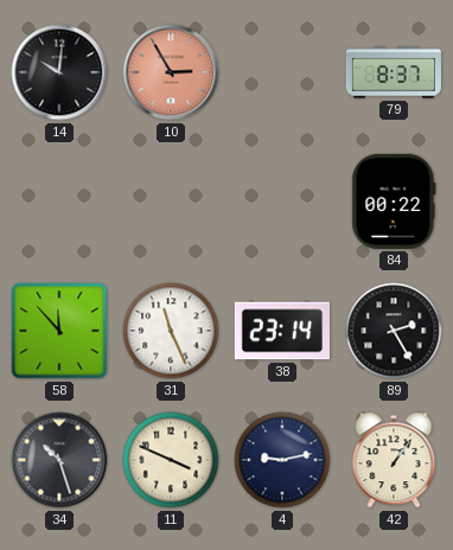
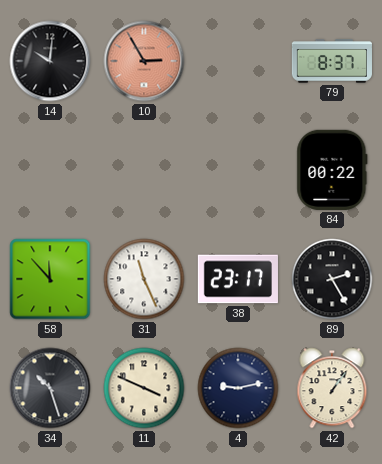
38: 23:14 -> 23:17 (238, 279)
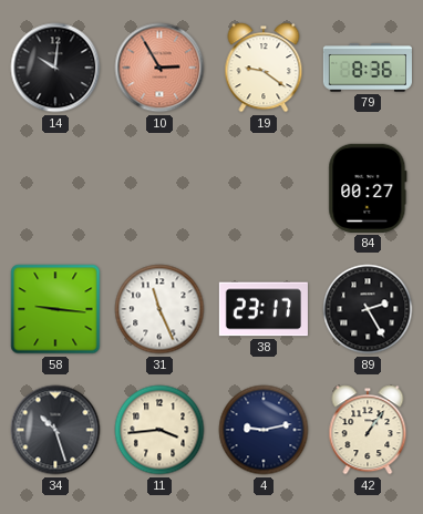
19: none -> 9:21 (264, 68)
79: 8:37 -> 8:36 (368, 68)
84: 00:22 -> 00:27 (368, 188)
58: 11:53 -> 9:16 (55, 309)
11: 3:49 -> 3:44 (159, 430)
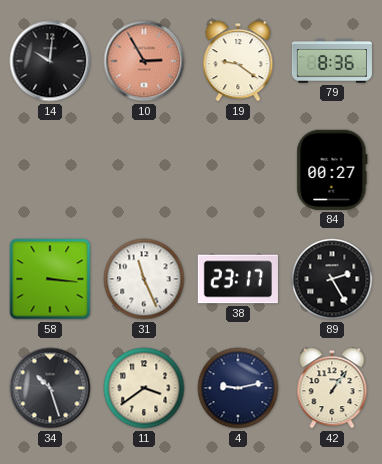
58: 9:16 -> 3:16 (50, 279)
11: 3:44 -> 3:39 (144, 388)
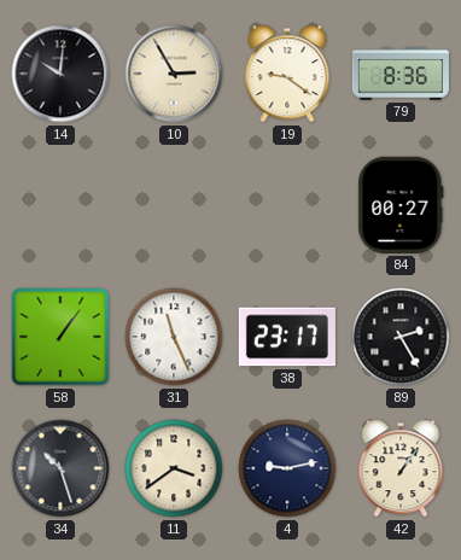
10 dial: salmon -> cream (174, 74)
58: 3:16 -> 1:06 (60, 337)
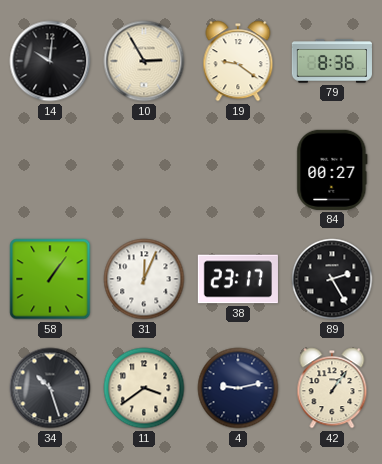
31: 11:26 -> 12:04 (144, 279)
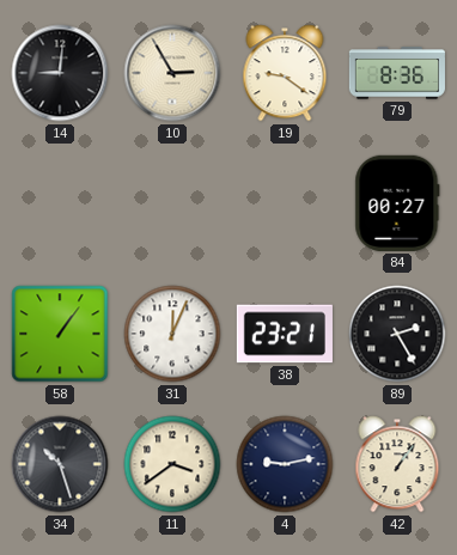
14: 10:01 -> 9:01 (60, 73)
38: 23:17 -> 23:21 (285, 334)
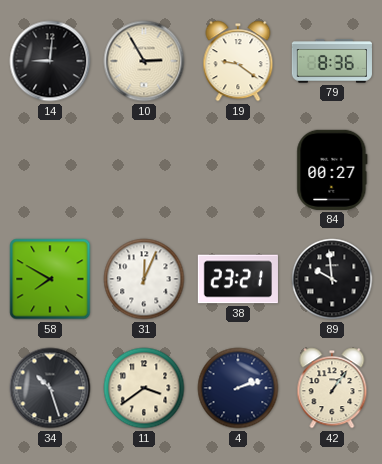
58: 1:06 -> 7:50 (50, 279)
89: 2:25 -> 9:59 (332, 279)
4: 9:13 -> 2:12 (238, 388)
